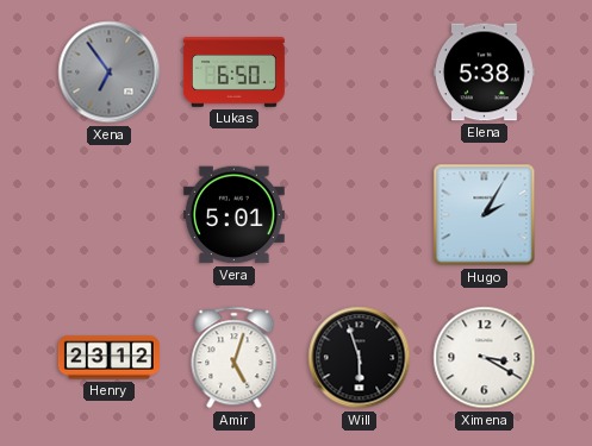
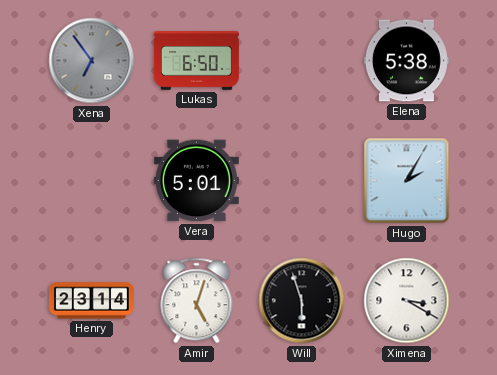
Henry: 23:12 -> 23:14 (91, 301)
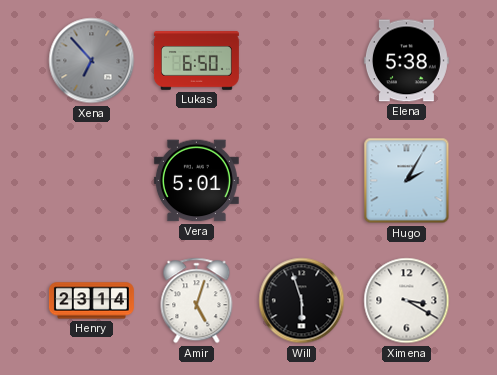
Xena: 6:54 -> 6:53 (92, 61)
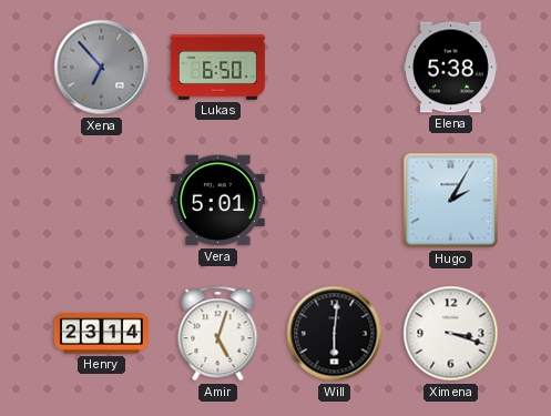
Will: 5:57 -> 6:01 (335, 334)
Ximena: 3:20 -> 3:18 (451, 334)
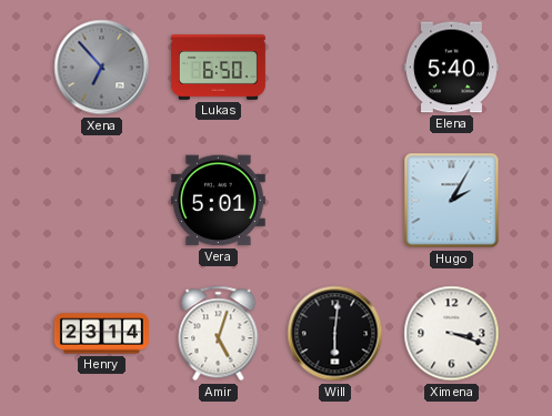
Elena: 5:38 -> 5:40 (451, 68)
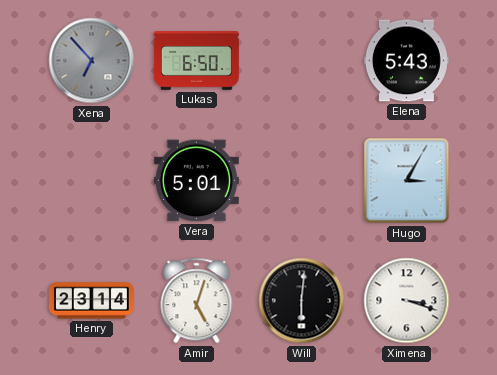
Elena: 5:40 -> 5:43 (406, 61)
Hugo: 2:05 -> 3:05 (407, 181)
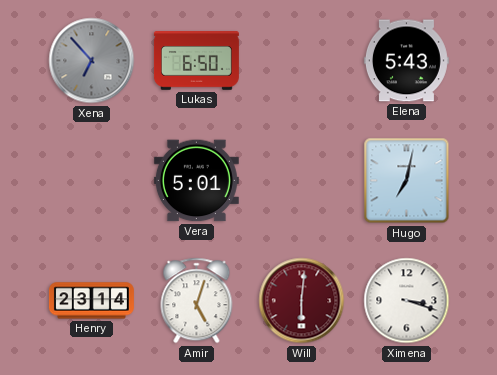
Hugo: 3:05 -> 7:02 (407, 181)
Will dial: black -> burgundy (302, 301)
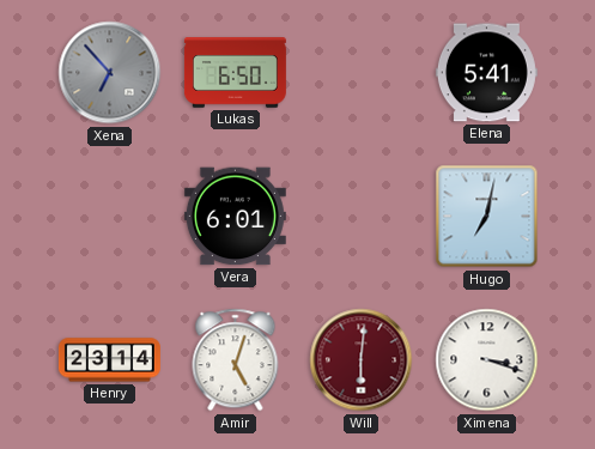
Elena: 5:43 -> 5:41 (486, 73)
Vera: 5:01 -> 6:01 (235, 217)
